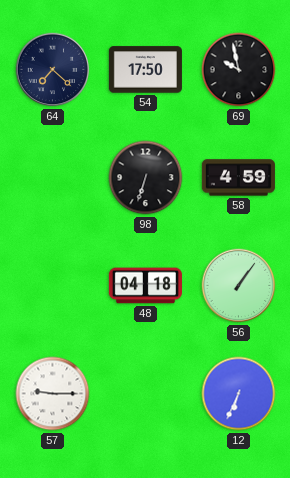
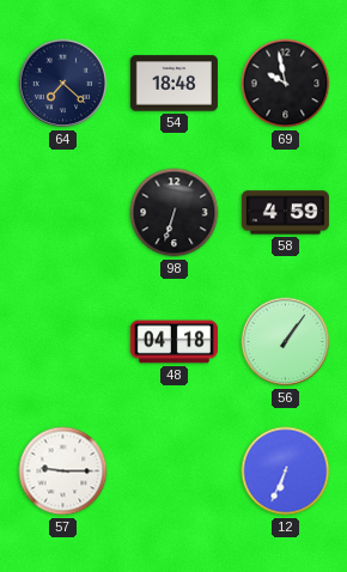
54: 17:50 -> 18:48 (173, 84)
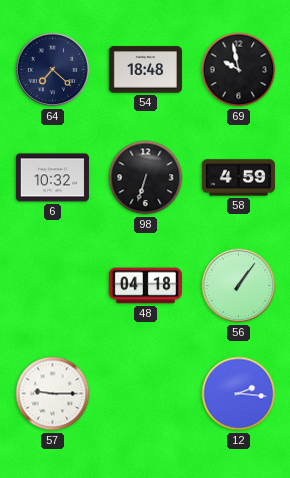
6: none -> 10:32 (52, 178)
12: 6:34 -> 2:16 (239, 394)
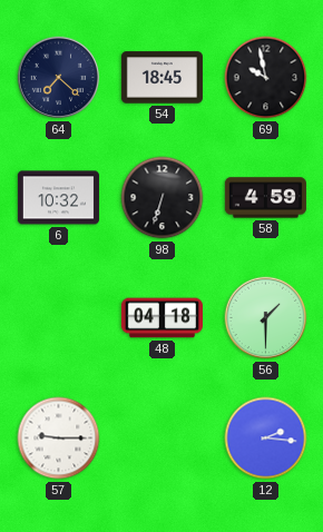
54: 18:48 -> 18:45 (161, 78)
56: 1:06 -> 1:30 (266, 318)
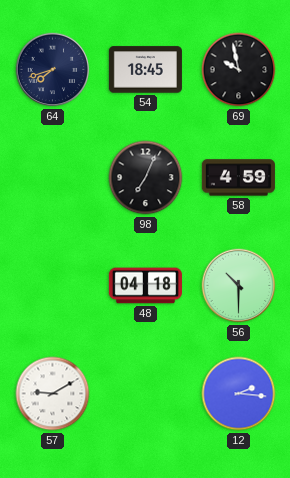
64: 7:22 -> 7:42 (53, 70)
6: 10:32 -> none (58, 198)
98: 6:33 -> 7:04 (146, 178)
56: 1:30 -> 10:30 (239, 286)
57: 9:15 -> 9:10 (53, 394)
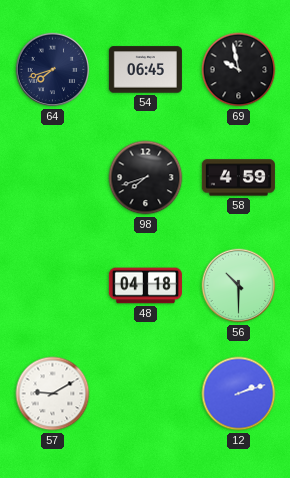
54: 18:45 -> 06:45 (145, 70)
98: 7:04 -> 7:42 (146, 178)
12: 2:16 -> 2:12 (239, 394)
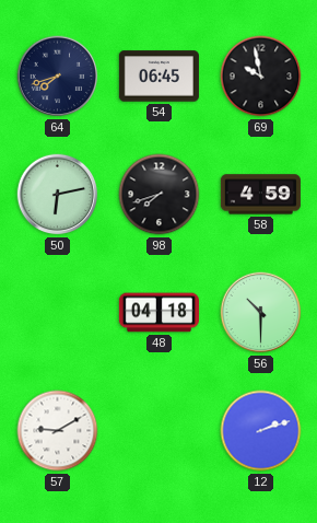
50: none -> 6:13 (58, 195)
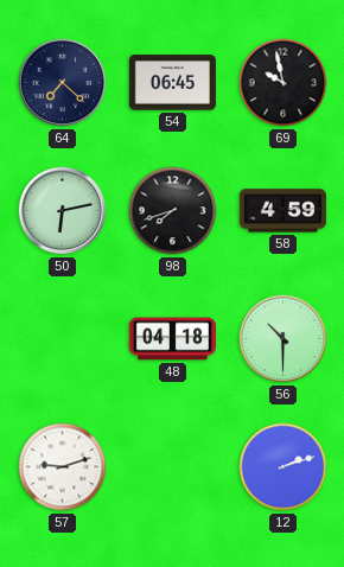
64: 7:42 -> 7:22 (63, 83)
57: 9:10 -> 9:12 (63, 467)
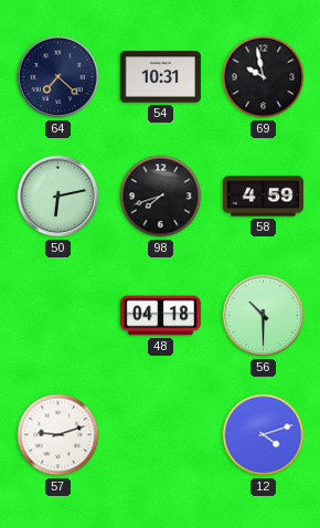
54: 06:45 -> 10:31 (160, 77)
12: 2:12 -> 4:12 (264, 435)
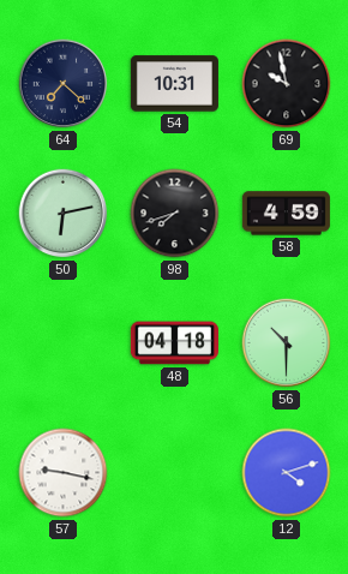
57: 9:12 -> 9:17 (64, 473)
